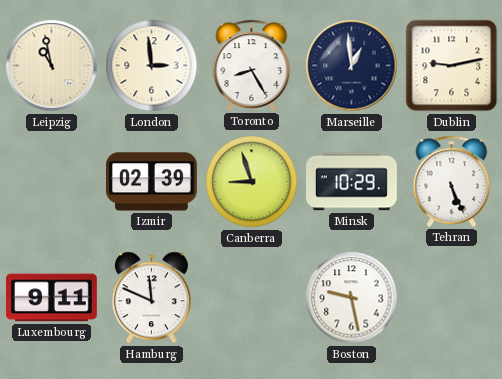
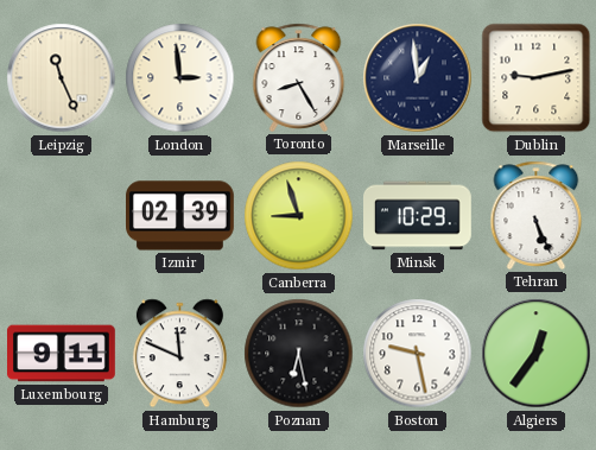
Leipzig: 10:58 -> 11:26 (62, 78)
Poznan: none -> 6:28 (299, 354)
Algiers: none -> 12:36 (537, 354)
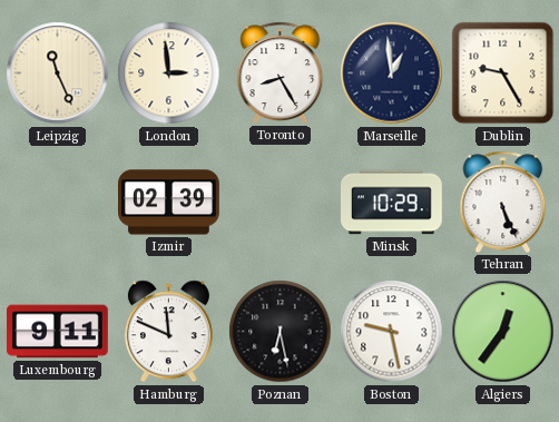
Dublin: 9:13 -> 9:25 (503, 73)
Canberra: 8:57 -> none (299, 216)
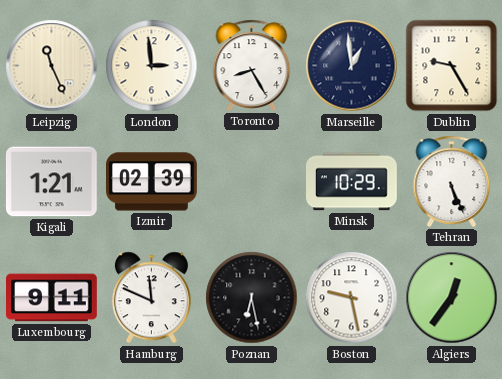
Kigali: none -> 1:21 (52, 182)
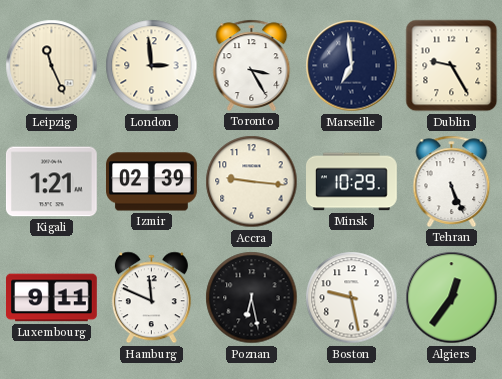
Toronto: 8:25 -> 3:25 (252, 65)
Marseille: 12:59 -> 6:59 (352, 66)
Accra: none -> 9:16 (252, 182)
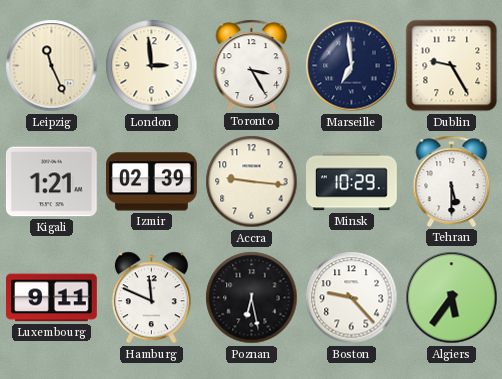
Tehran: 5:26 -> 5:30 (452, 181)
Boston: 9:28 -> 9:23 (352, 298)
Algiers: 12:36 -> 5:36 (452, 298)
